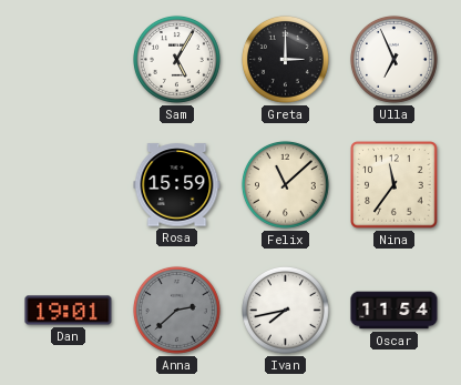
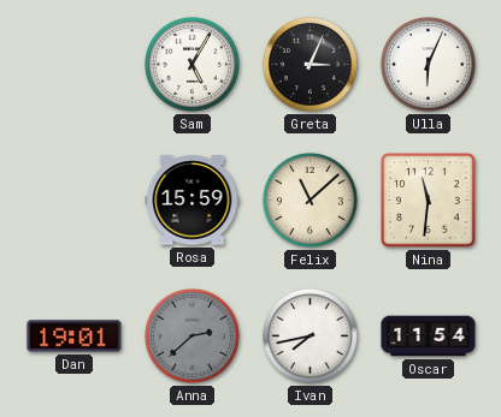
Greta: 3:00 -> 3:04 (310, 64)
Ulla: 6:56 -> 6:04 (428, 64)
Nina: 11:36 -> 11:31 (429, 201)
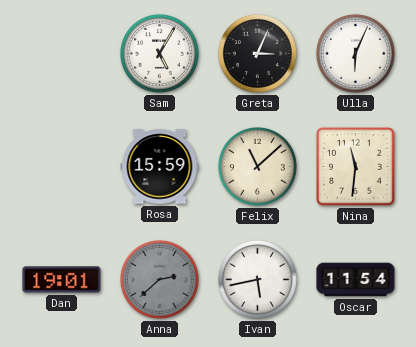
Ivan: 7:43 -> 5:43 (257, 279)
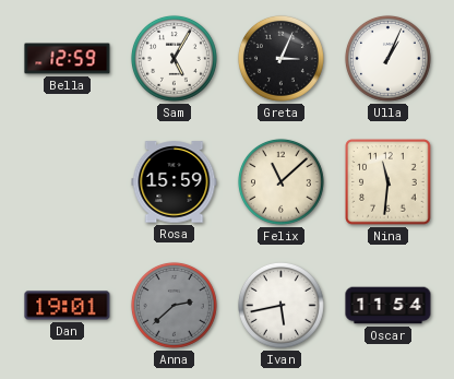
Bella: none -> 12:59 (68, 59)
Ulla: 6:04 -> 1:04 (387, 58)
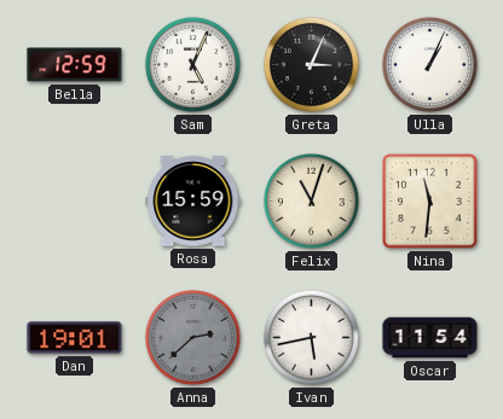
Sam: 5:05 -> 5:04 (192, 64)
Felix: 11:08 -> 11:03 (311, 200)
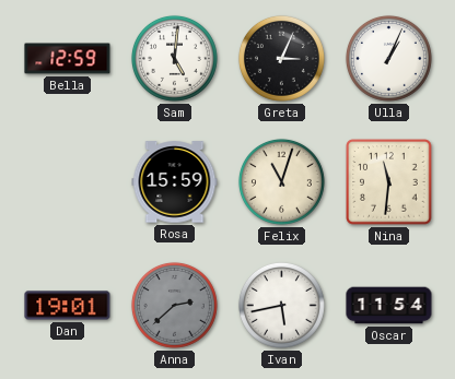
Sam: 5:04 -> 5:01 (174, 58)
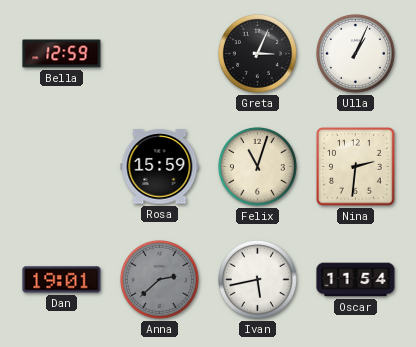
Sam: 5:01 -> none (174, 58)
Nina: 11:31 -> 2:31 (356, 167)
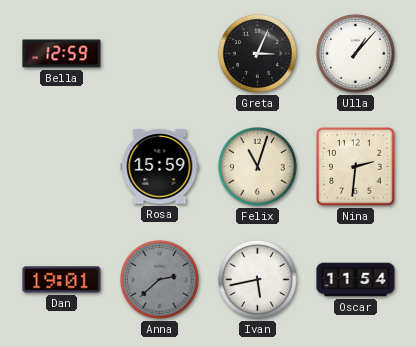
Ulla: 1:04 -> 1:07 (355, 53)
